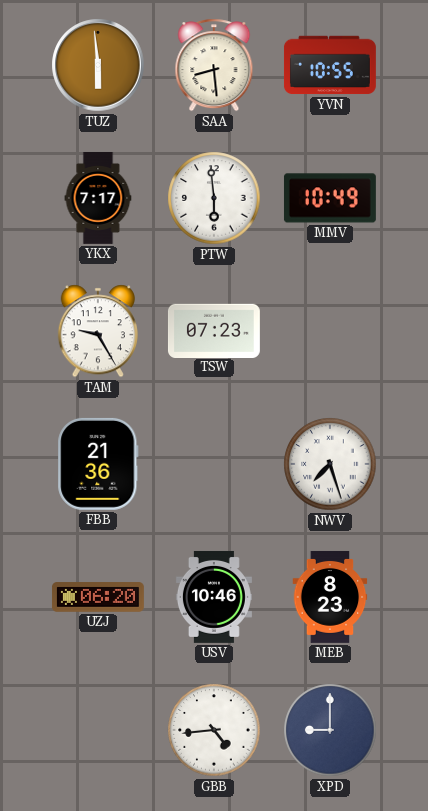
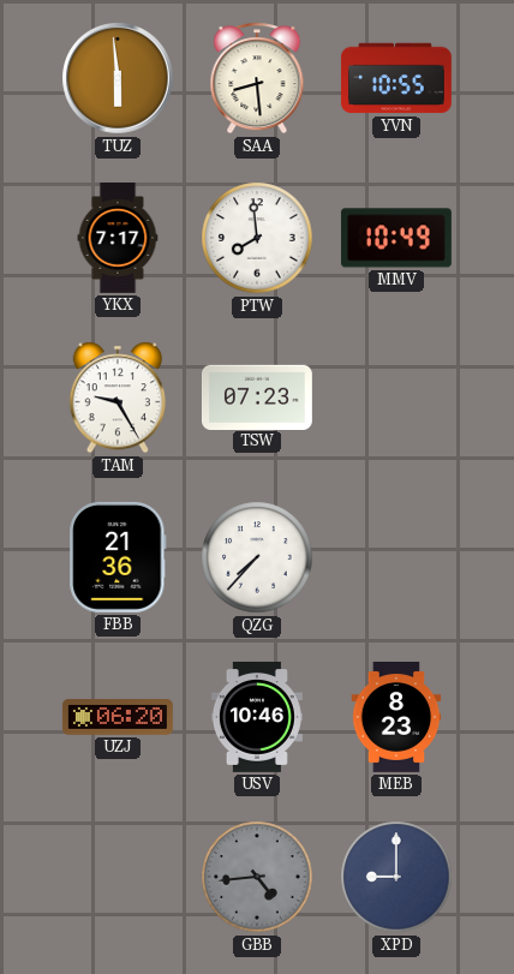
PTW: 5:59 -> 7:59 (257, 238)
QZG: none -> 7:37 (257, 557)
NWV: 7:27 -> none (330, 464)
GBB dial: white -> grey (257, 877)
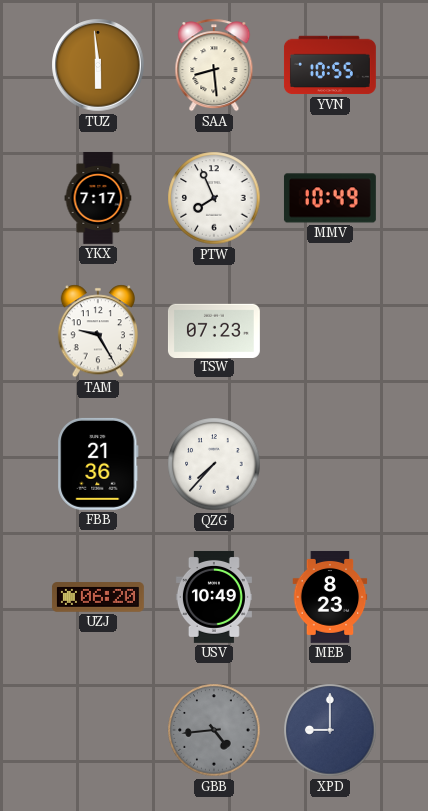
PTW: 7:59 -> 7:56 (214, 198)
USV: 10:46 -> 10:49 (214, 597)
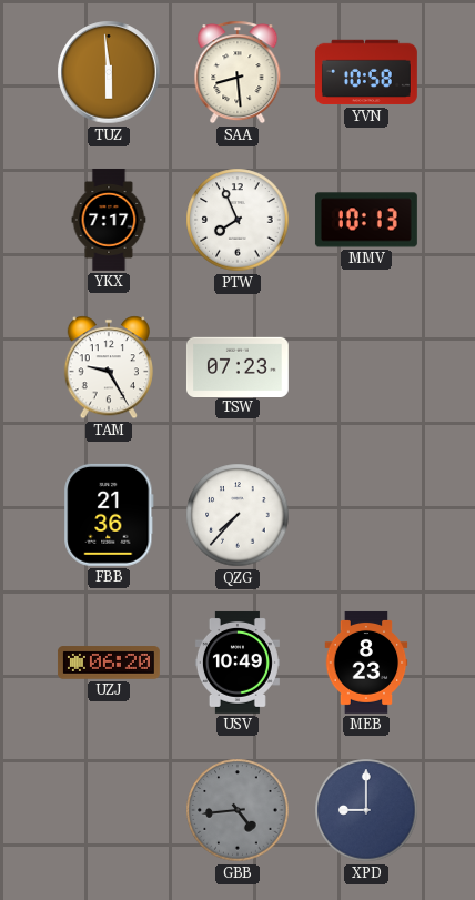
YVN: 10:55 -> 10:58 (366, 72)
MMV: 10:49 -> 10:13 (366, 220)
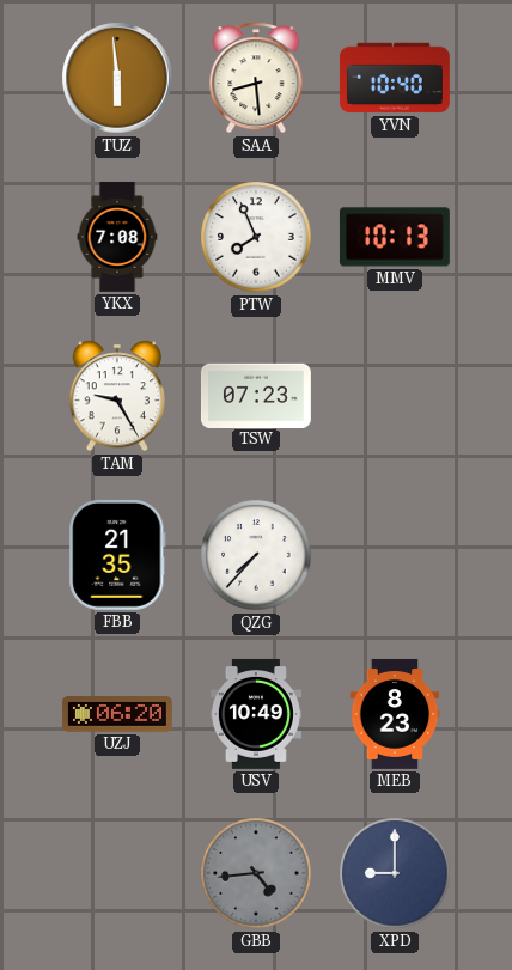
YVN: 10:58 -> 10:40 (395, 78)
YKX: 7:17 -> 7:08 (117, 237)
FBB: 21:36 -> 21:35 (117, 555)
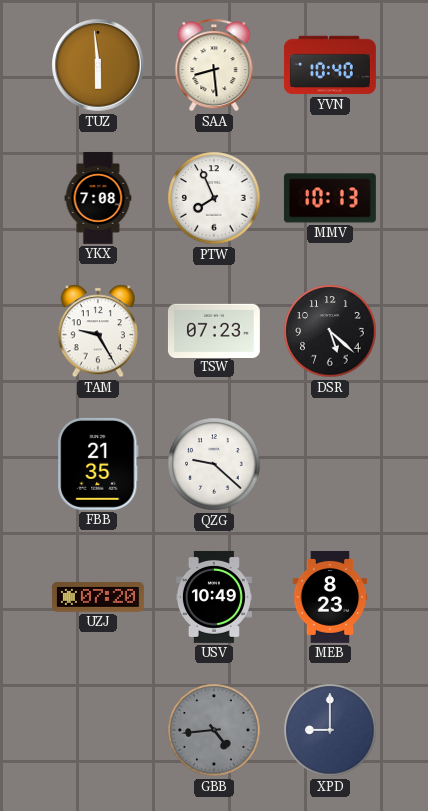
DSR: none -> 5:22 (330, 331)
QZG: 7:37 -> 9:22 (214, 464)
UZJ: 06:20 -> 07:20 (98, 597)
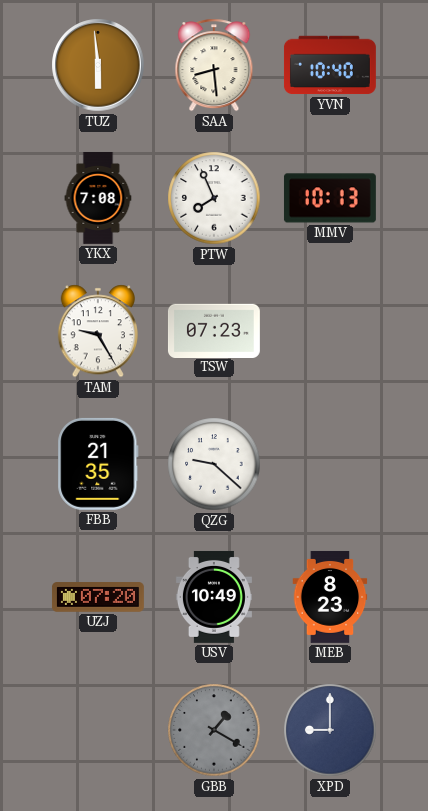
DSR: 5:22 -> none (330, 331)
GBB: 4:44 -> 1:20 (214, 730)
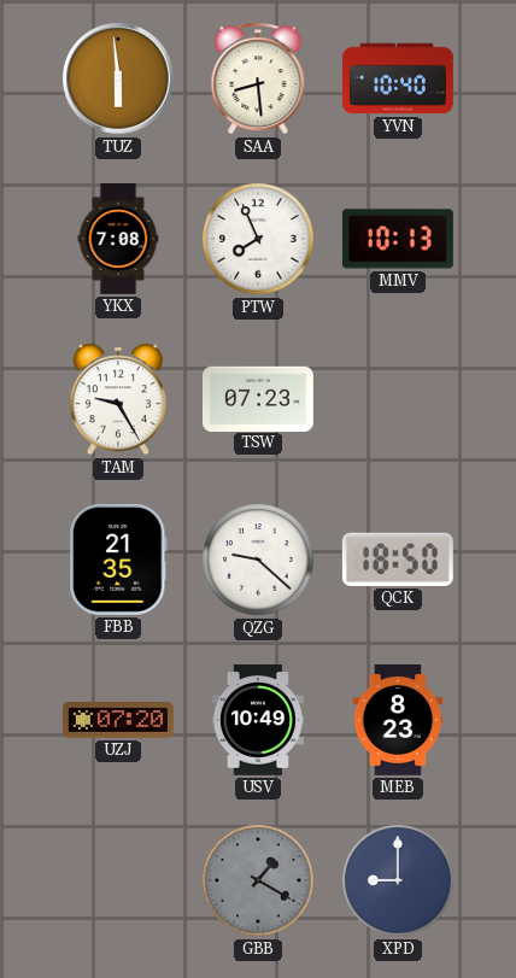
QCK: none -> 18:50 (398, 560)
